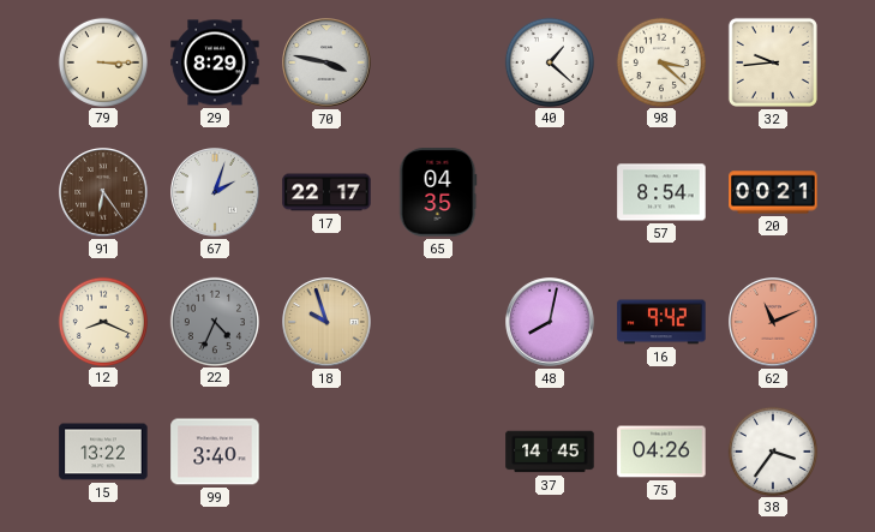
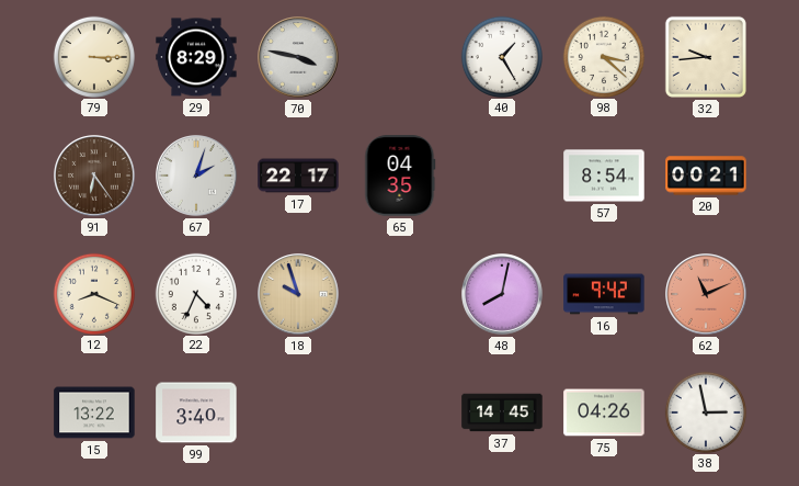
40: 1:22 -> 1:25 (501, 56)
22 dial: grey -> white (195, 293)
38: 3:36 -> 2:58 (705, 411)
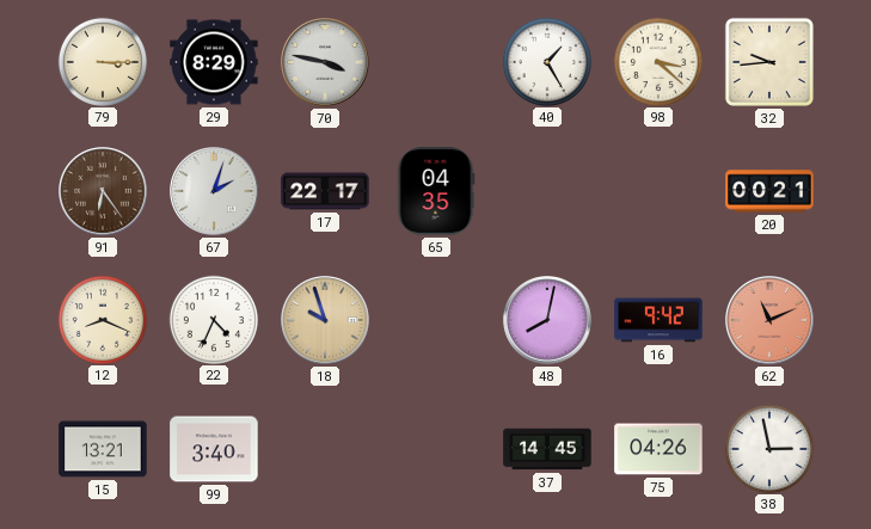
57: 8:54 -> none (604, 176)
15: 13:22 -> 13:21 (103, 449)
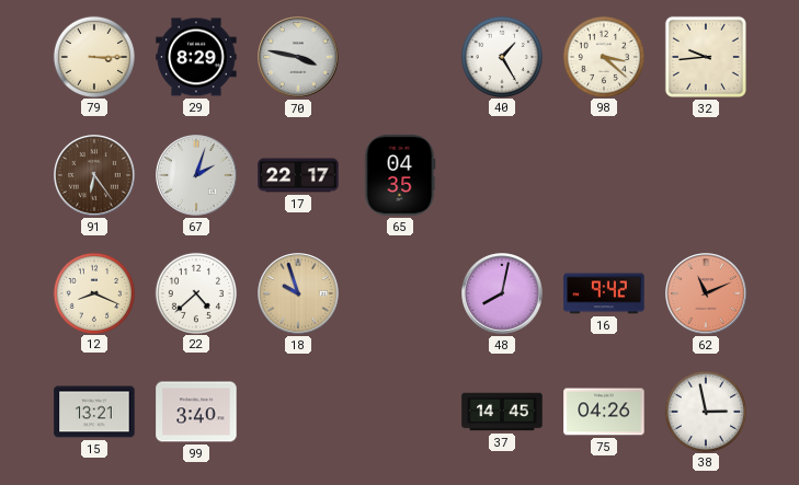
20: 00:21 -> none (769, 191)
22: 4:34 -> 4:38 (195, 292)
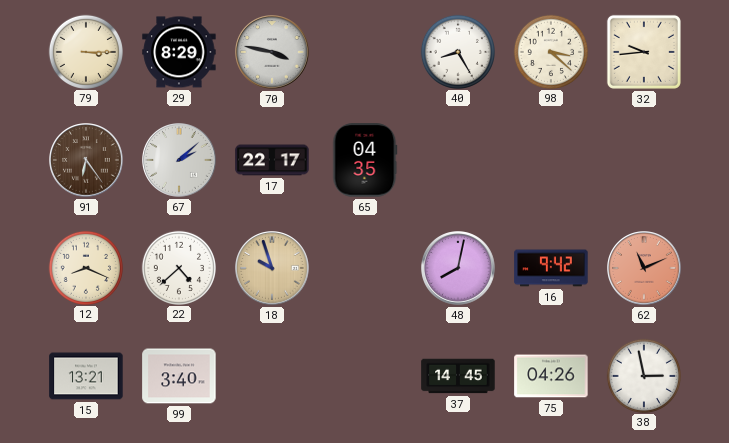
40: 1:25 -> 8:25 (457, 51)
67: 2:03 -> 2:08 (179, 160)
